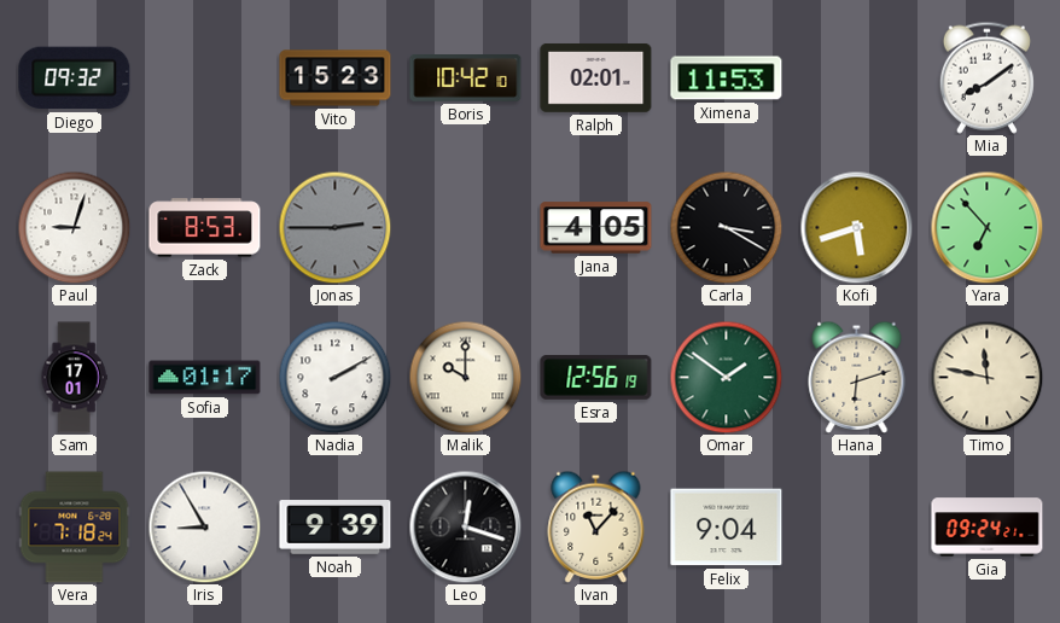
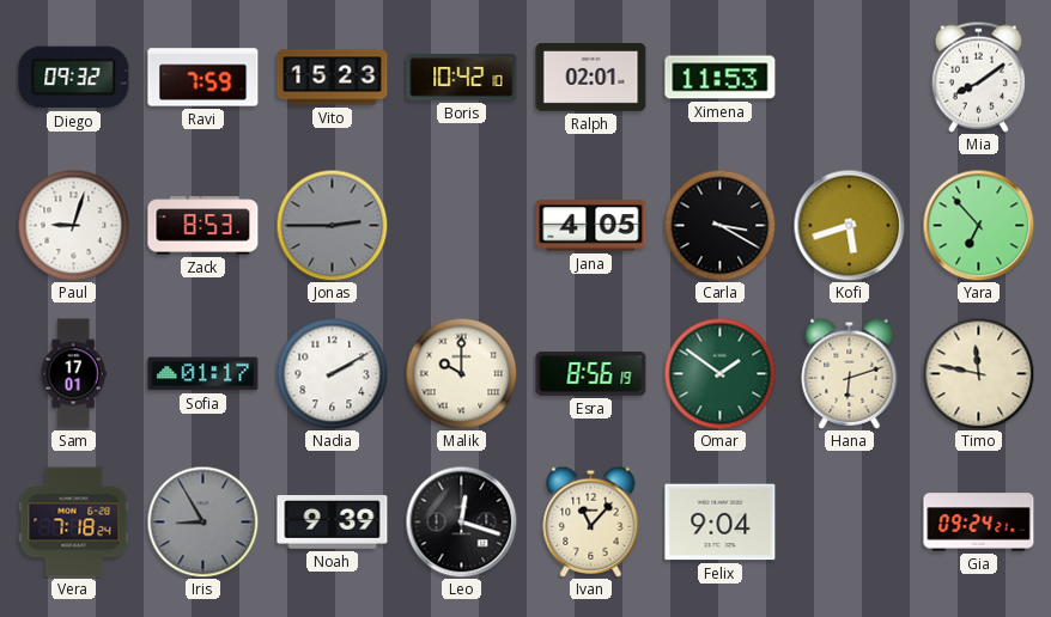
Ravi: none -> 7:59 (203, 78)
Esra: 12:56 -> 8:56 (591, 374)
Iris dial: white -> grey (202, 521)
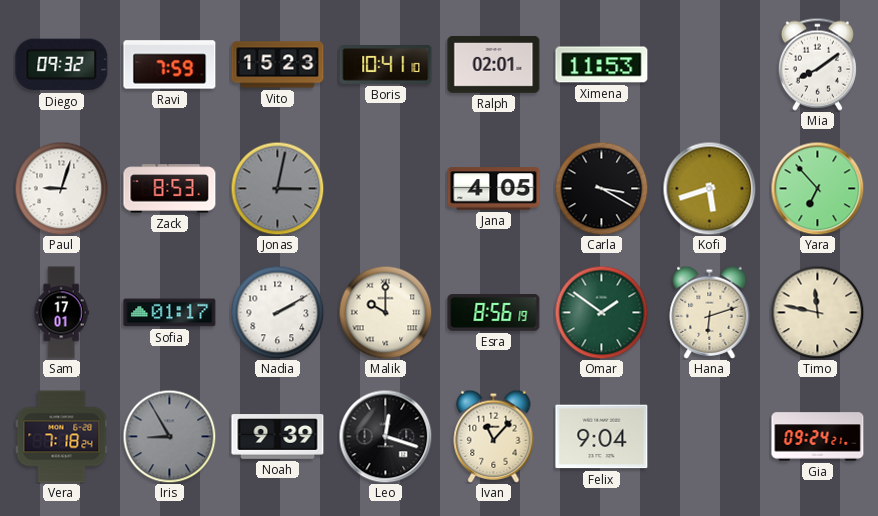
Boris: 10:42 -> 10:41 (386, 65)
Jonas: 2:45 -> 3:02 (277, 188)
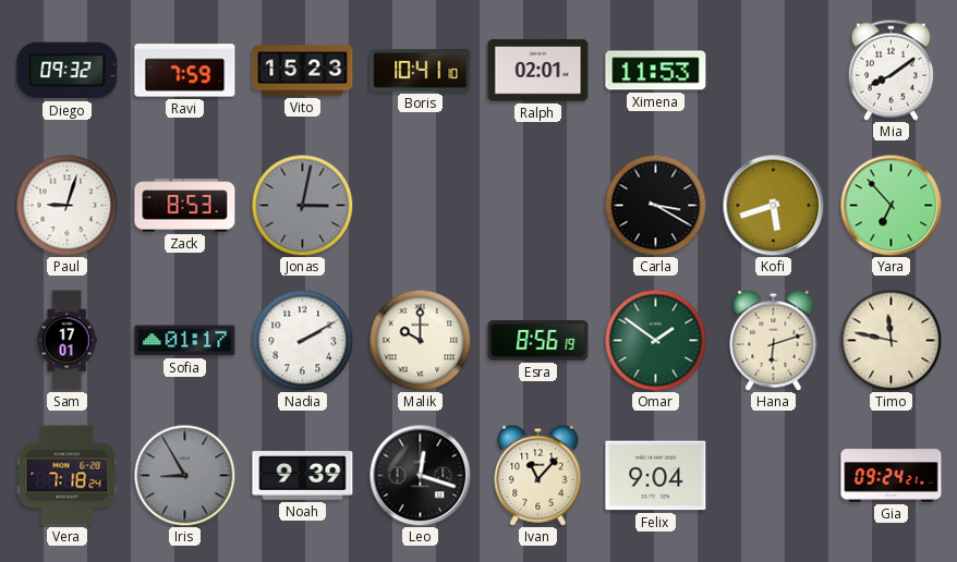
Jana: 4:05 -> none (494, 189)
